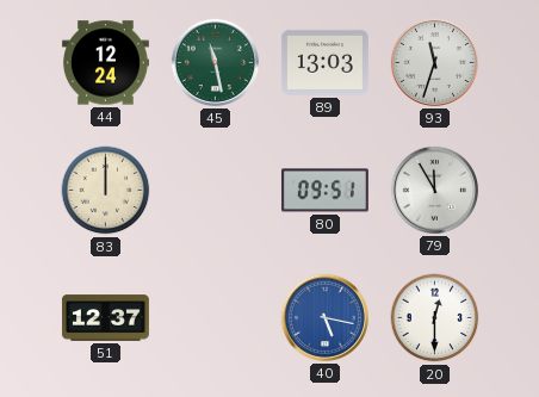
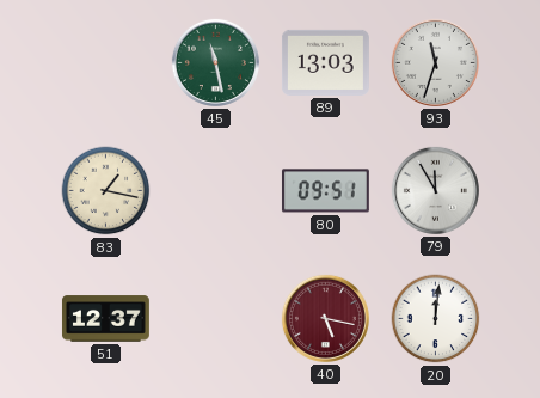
44: 12:24 -> none (105, 63)
83: 12:00 -> 1:17 (106, 191)
40 dial: blue -> burgundy (325, 318)
20: 12:30 -> 12:01 (436, 319)
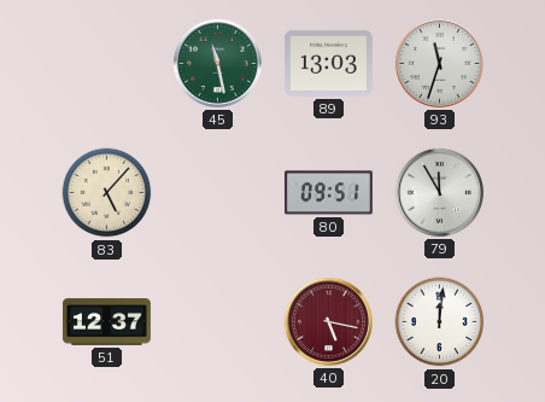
83: 1:17 -> 5:07 (107, 193)
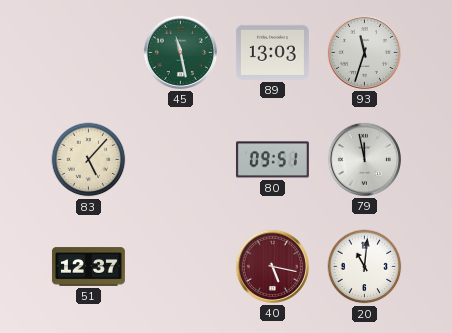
79: 11:55 -> 11:58 (364, 159)
20: 12:01 -> 11:01 (365, 267)
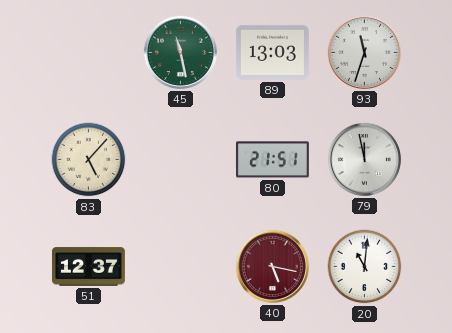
80: 09:51 -> 21:51 (272, 160)
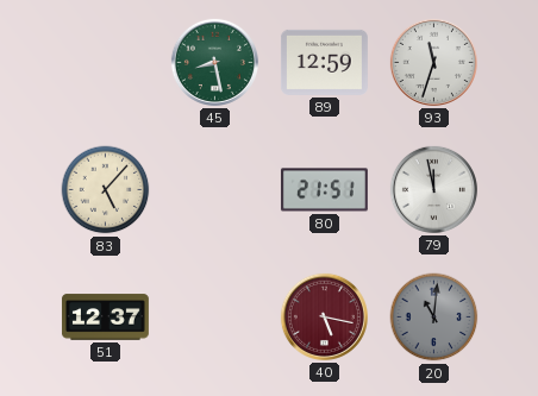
45: 11:28 -> 8:28 (214, 62)
89: 13:03 -> 12:59 (324, 62)
20 dial: white -> grey (434, 318)
